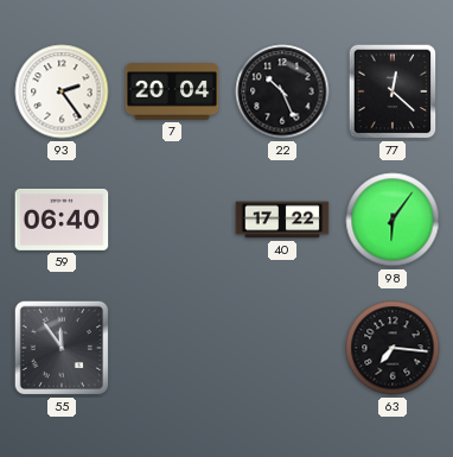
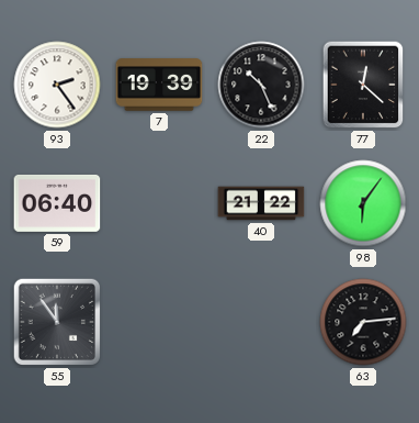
7: 20:04 -> 19:39 (159, 85)
40: 17:22 -> 21:22 (261, 203)
63: 7:16 -> 7:14 (363, 322)
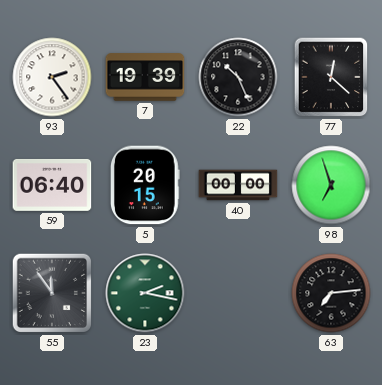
5: none -> 20:15 (145, 185)
40: 21:22 -> 00:00 (238, 185)
98: 6:06 -> 6:57 (331, 185)
23: none -> 2:17 (145, 293)
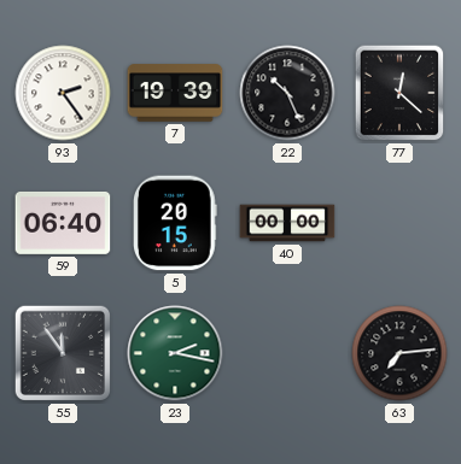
98: 6:57 -> none (331, 185)
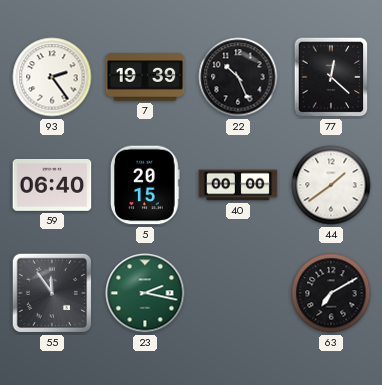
44: none -> 1:39 (331, 185)
63: 7:14 -> 7:10 (331, 293)
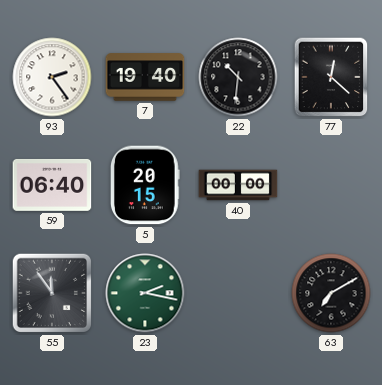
7: 19:39 -> 19:40 (145, 77)
22: 10:26 -> 10:31 (238, 77)
44: 1:39 -> none (331, 185)
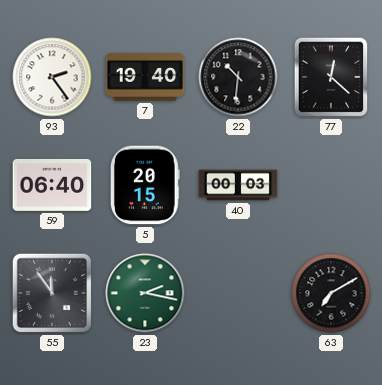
40: 00:00 -> 00:03 (238, 185)
